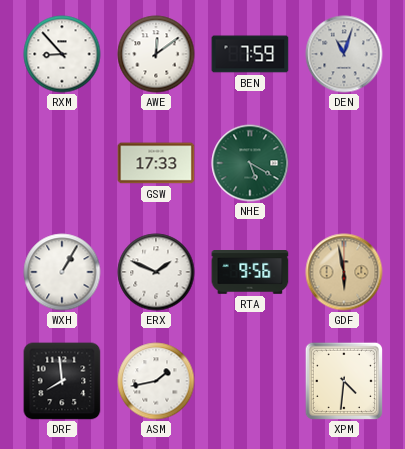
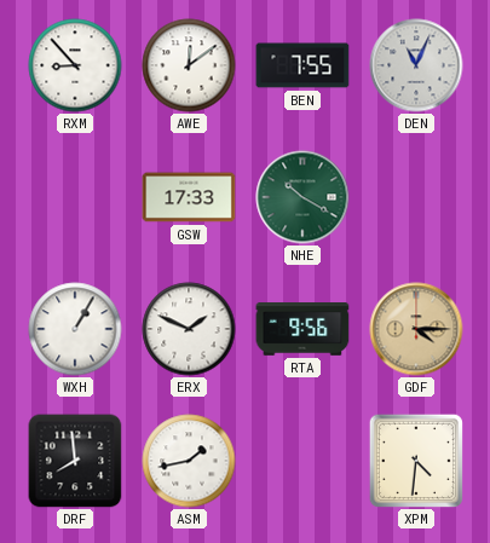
BEN: 7:59 -> 7:55 (302, 65)
DEN: 11:03 -> 11:04 (416, 65)
NHE: 5:20 -> 10:20 (302, 197)
GDF: 5:58 -> 4:15 (416, 329)
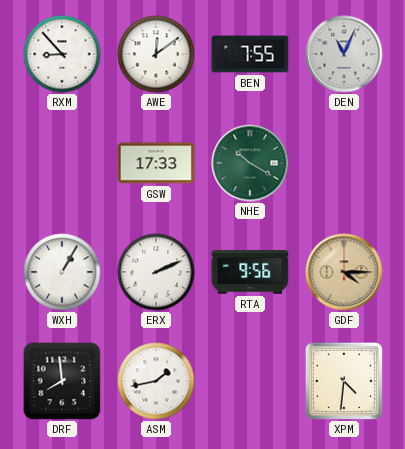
ERX: 1:49 -> 2:11 (156, 272)
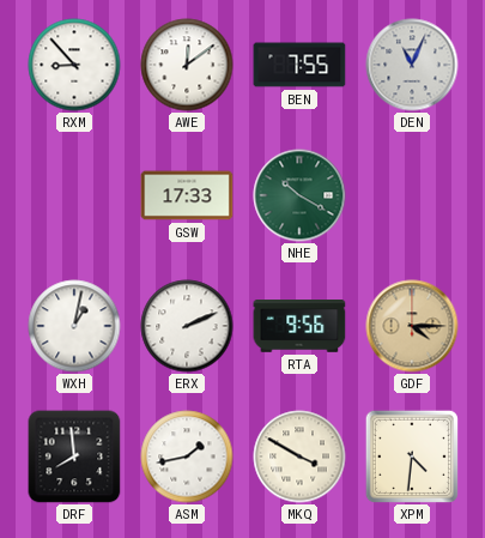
WXH: 1:05 -> 1:02 (74, 326)
MKQ: none -> 3:50 (299, 457)
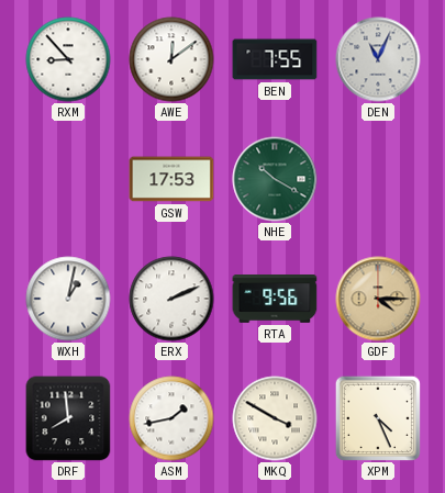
GSW: 17:33 -> 17:53 (171, 179)
XPM: 4:31 -> 4:26 (378, 418)
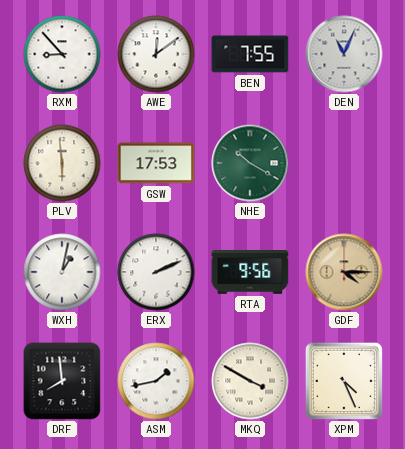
PLV: none -> 5:59 (62, 163)
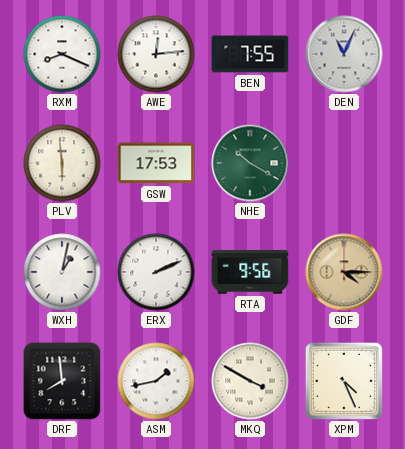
RXM: 8:53 -> 8:19 (62, 54)
AWE: 12:09 -> 12:14 (156, 54)
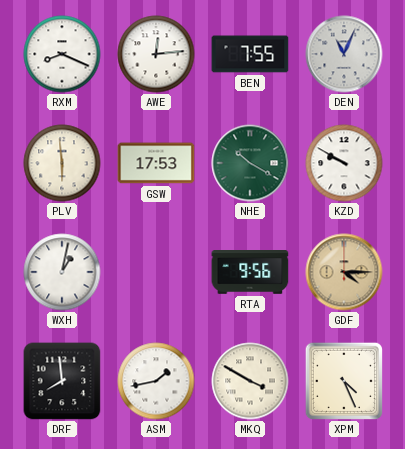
KZD: none -> 9:50 (344, 163)
ERX: 2:11 -> none (156, 272)
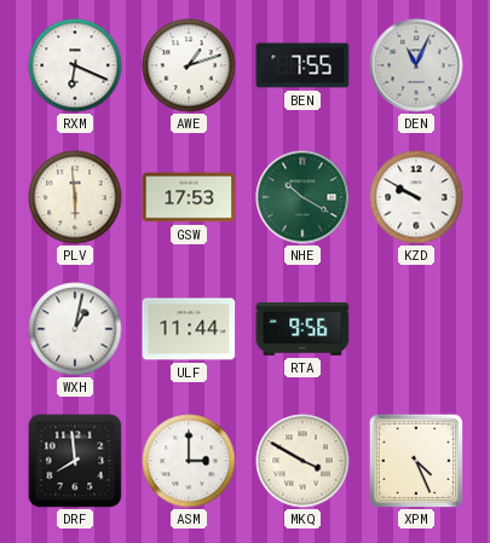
RXM: 8:19 -> 6:19 (75, 65)
AWE: 12:14 -> 1:12 (189, 65)
ULF: none -> 11:44 (189, 329)
GDF: 4:15 -> none (344, 272)
ASM: 1:43 -> 3:00 (189, 461)
